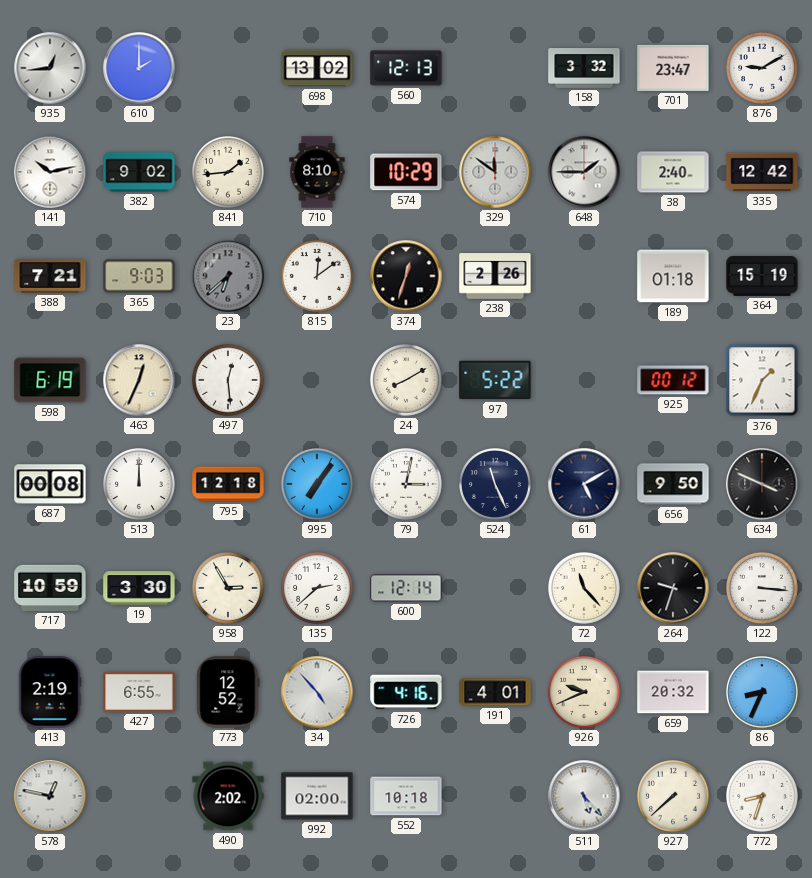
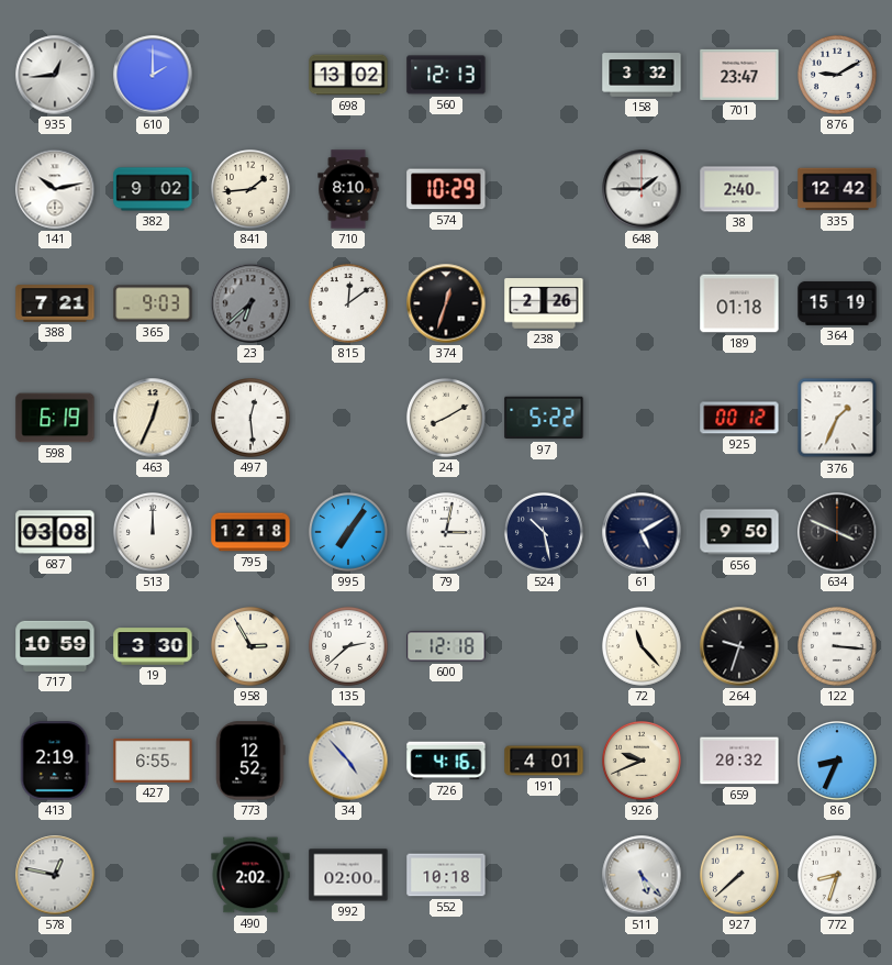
329: 11:51 -> none (495, 172)
687: 00:08 -> 03:08 (55, 532)
524: 11:26 -> 10:28 (545, 533)
600: 12:14 -> 12:18 (446, 646)
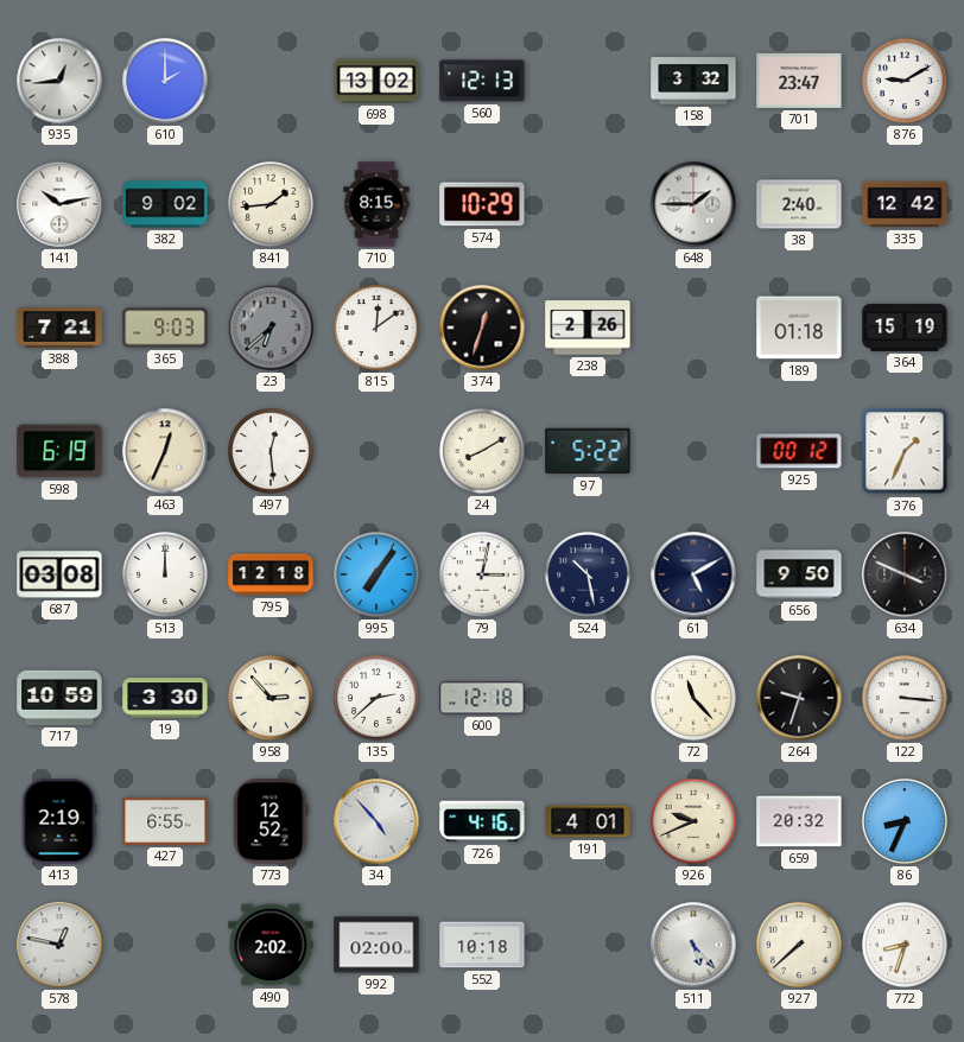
710: 8:10 -> 8:15 (376, 204)
958: 2:55 -> 2:53 (272, 699)
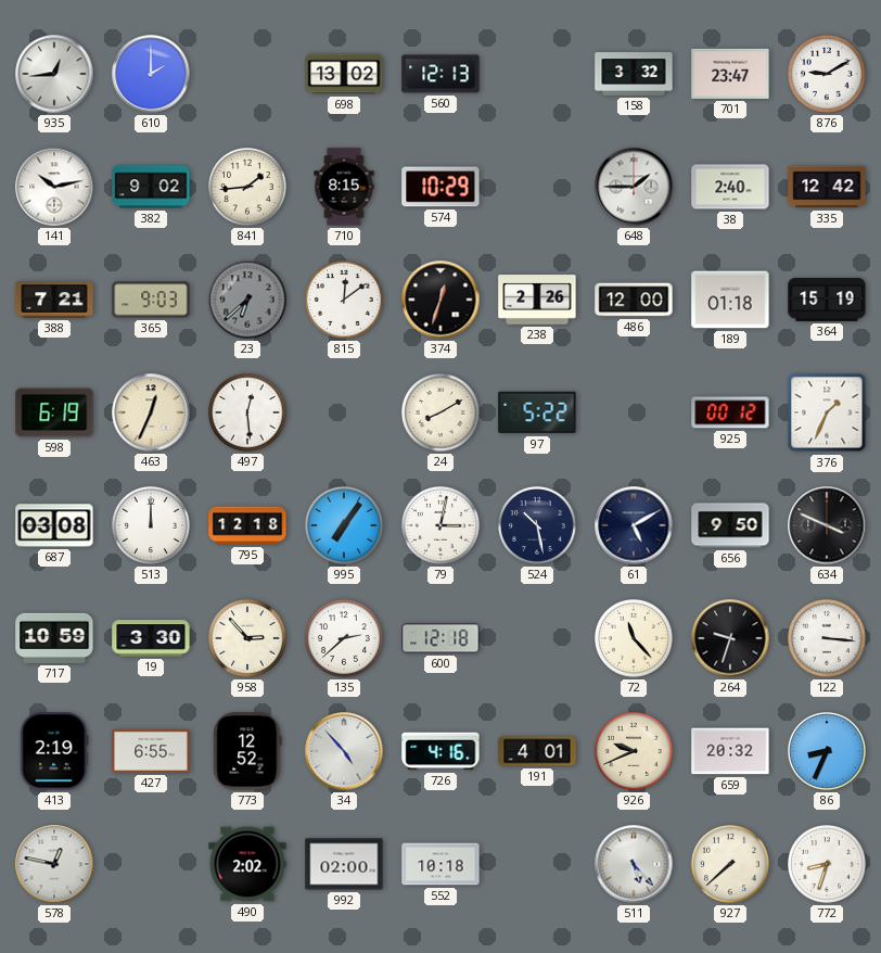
486: none -> 12:00 (634, 300)
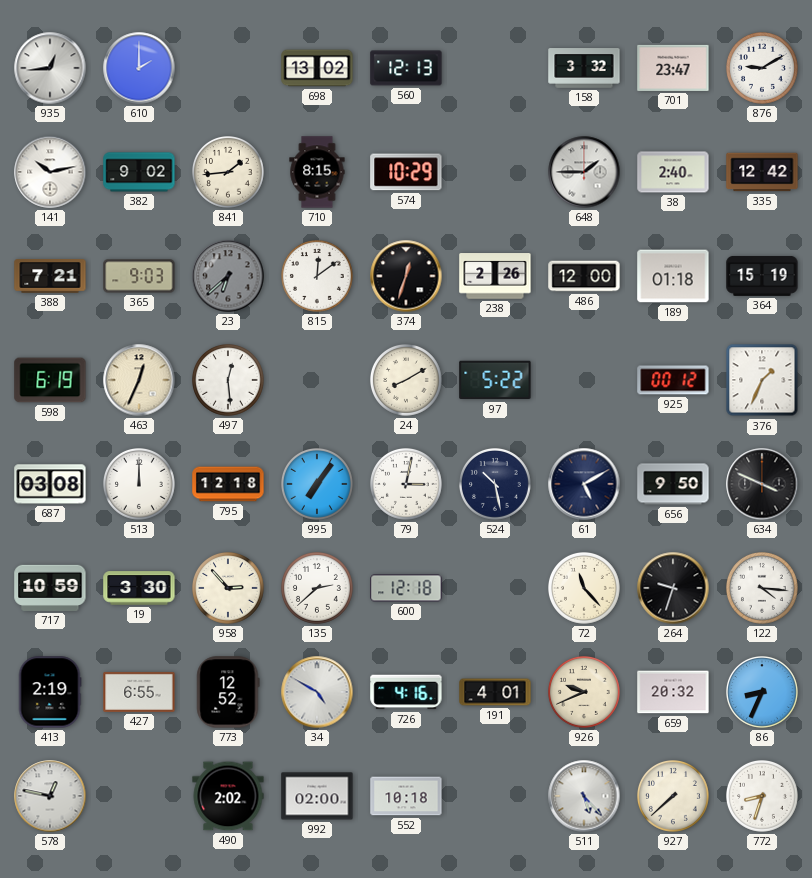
122: 3:16 -> 4:16 (763, 589)
34: 4:53 -> 4:50 (317, 692)
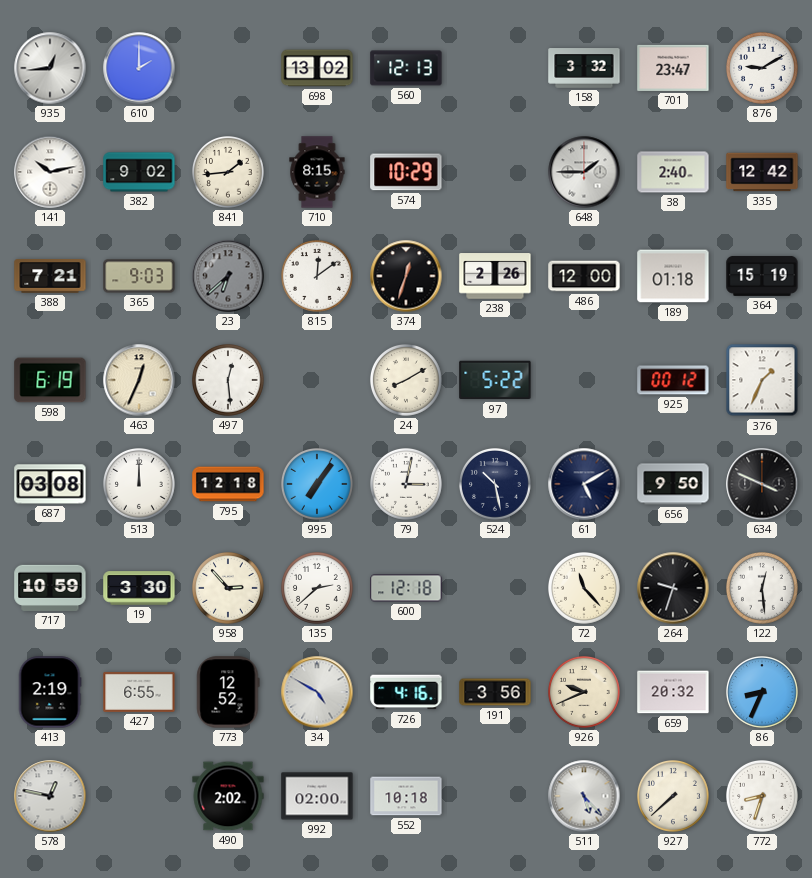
122: 4:16 -> 12:29 (763, 589)
191: 4:01 -> 3:56 (495, 692)
